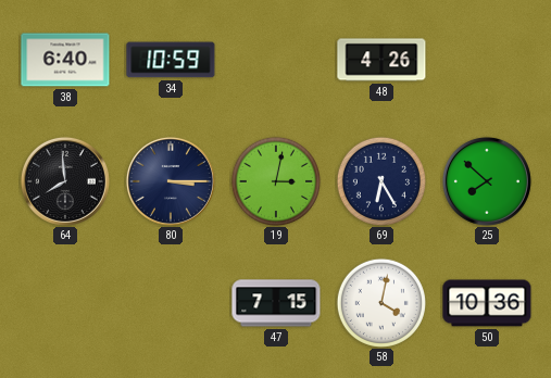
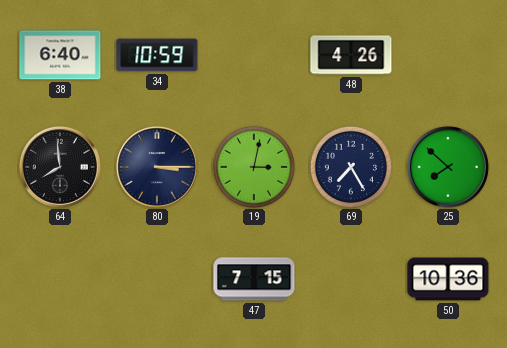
69: 6:25 -> 7:25 (351, 167)
58: 4:02 -> none (381, 303)
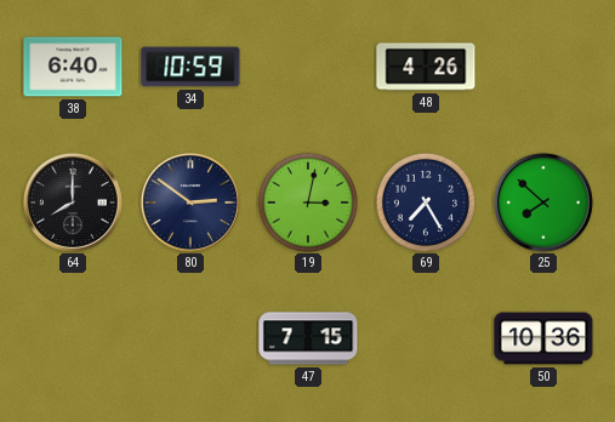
64: 7:59 -> 8:00 (73, 203)
80: 3:15 -> 2:51 (190, 203)
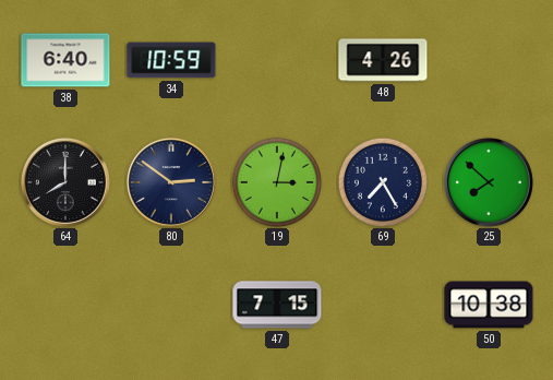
50: 10:36 -> 10:38 (489, 305)
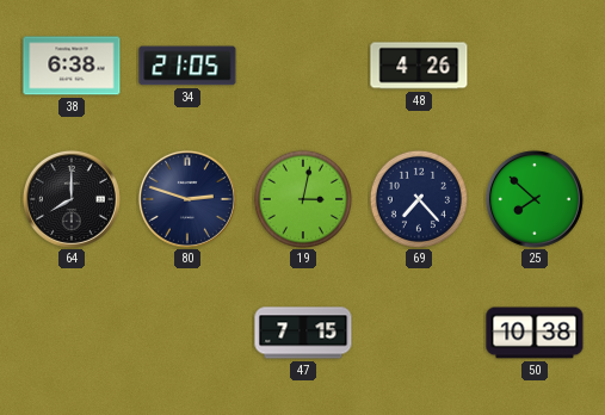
38: 6:40 -> 6:38 (72, 66)
34: 10:59 -> 21:05 (187, 66)
80: 2:51 -> 2:48 (187, 199)
69: 7:25 -> 7:23 (419, 199)
